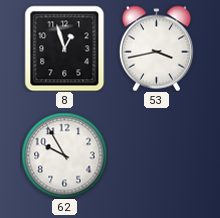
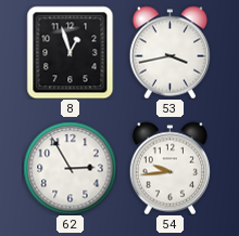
62: 9:55 -> 2:55 (70, 168)
54: none -> 9:44 (169, 168)
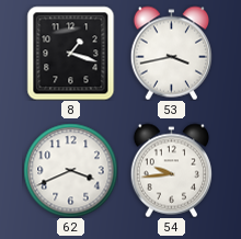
8: 12:57 -> 1:18 (71, 53)
62: 2:55 -> 3:41 (70, 170)
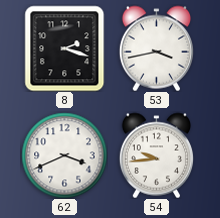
8: 1:18 -> 2:18 (65, 48)
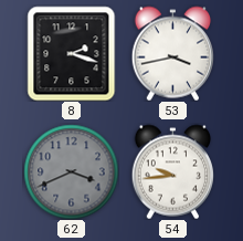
62 dial: white -> grey (71, 171)
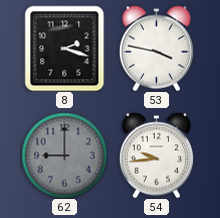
53: 3:43 -> 3:47 (156, 48)
62: 3:41 -> 9:00 (64, 155)
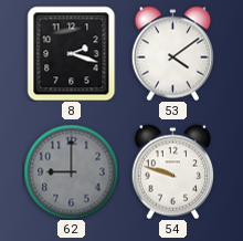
53: 3:47 -> 4:09 (172, 53)
54: 9:44 -> 9:48 (172, 171)
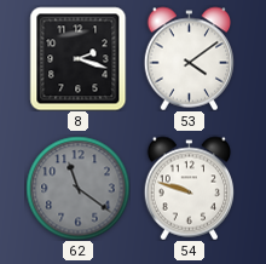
62: 9:00 -> 11:21 (77, 188)
